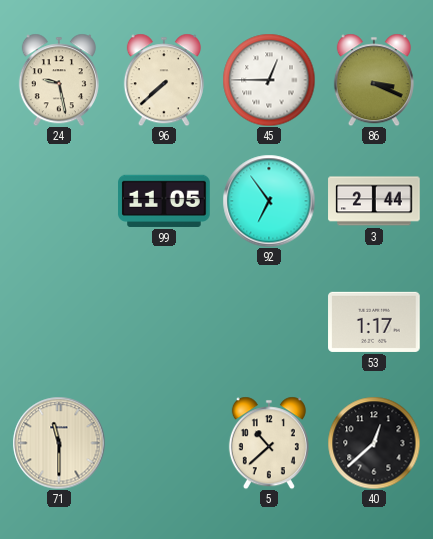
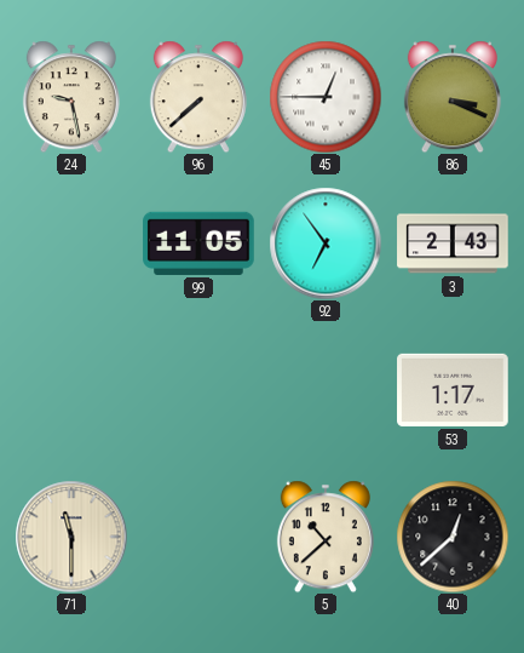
3: 2:44 -> 2:43 (453, 244)
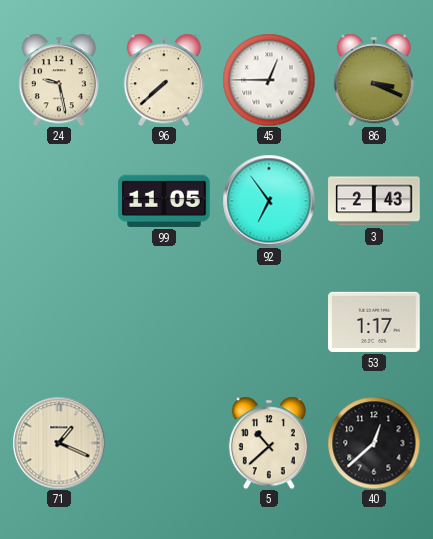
71: 11:30 -> 1:19 (59, 443)
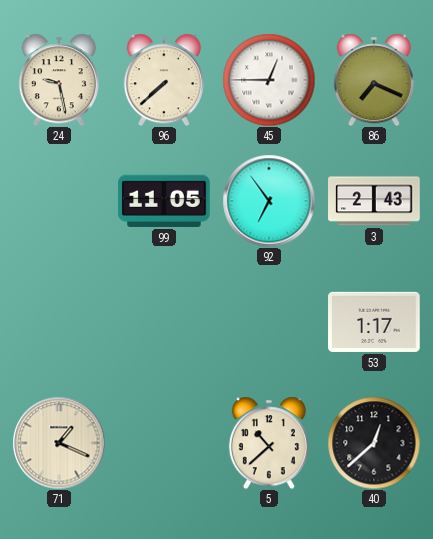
86: 3:19 -> 7:19 (374, 80)
